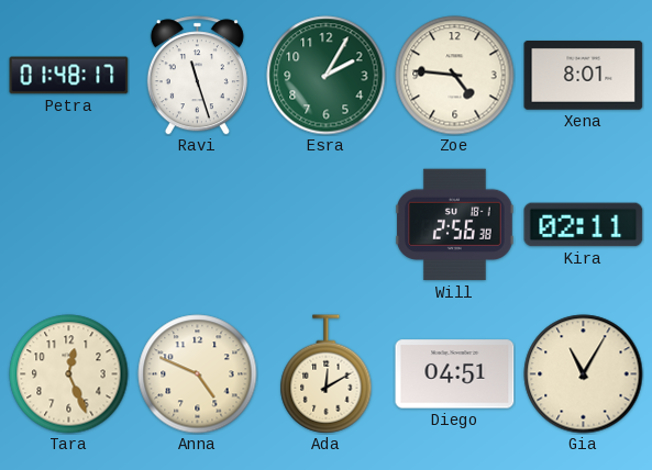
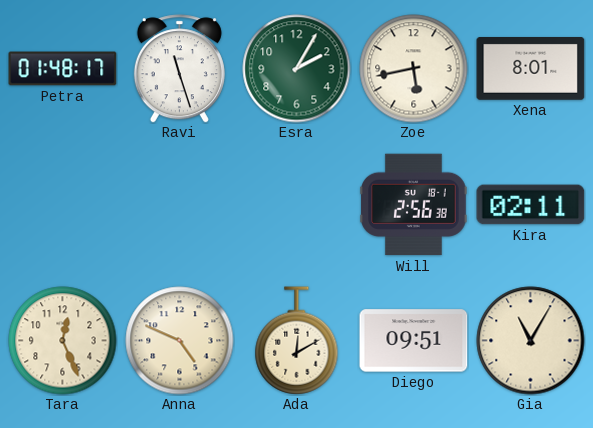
Zoe: 4:46 -> 5:43 (414, 69)
Diego: 04:51 -> 09:51 (414, 341)
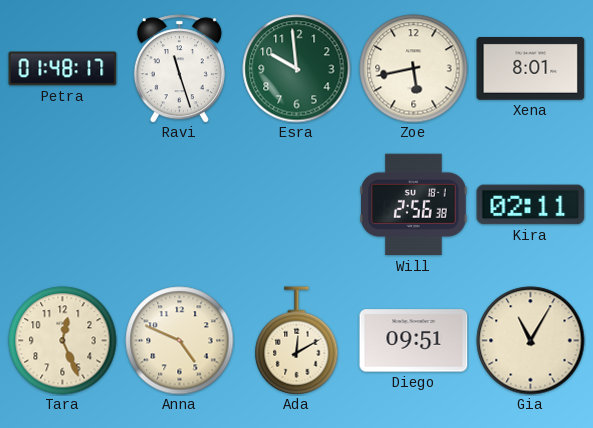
Esra: 2:05 -> 9:59 (297, 69)
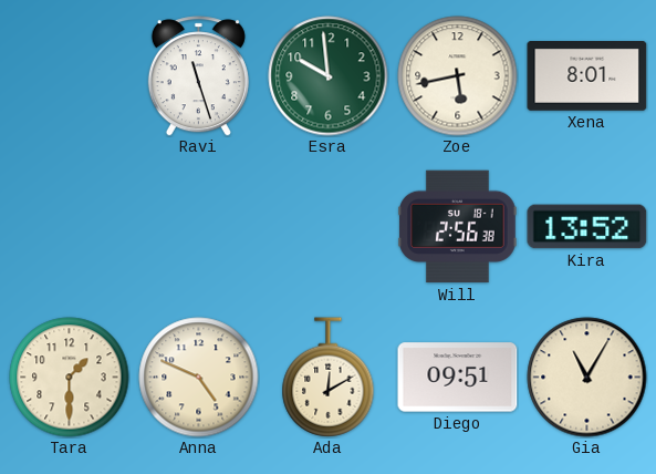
Petra: 01:48 -> none (63, 69)
Kira: 02:11 -> 13:52 (587, 227)
Tara: 12:26 -> 1:30 (70, 378)
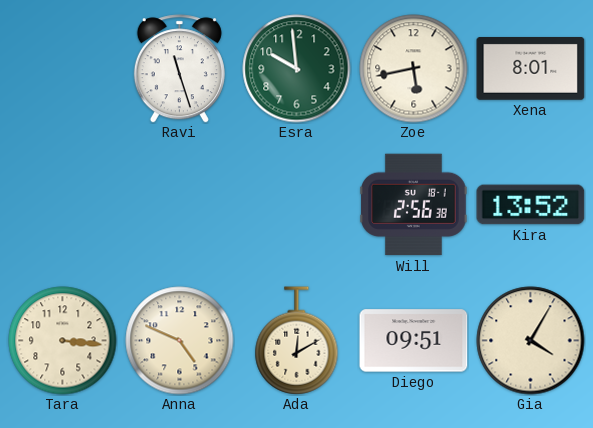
Tara: 1:30 -> 3:16 (63, 341)
Gia: 11:05 -> 4:05 (531, 341)
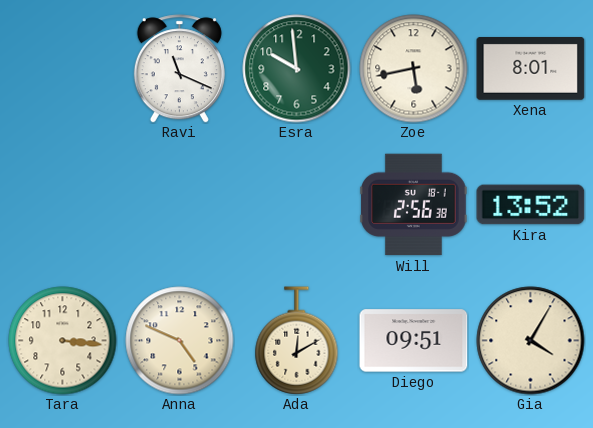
Ravi: 11:27 -> 11:19 (179, 69)
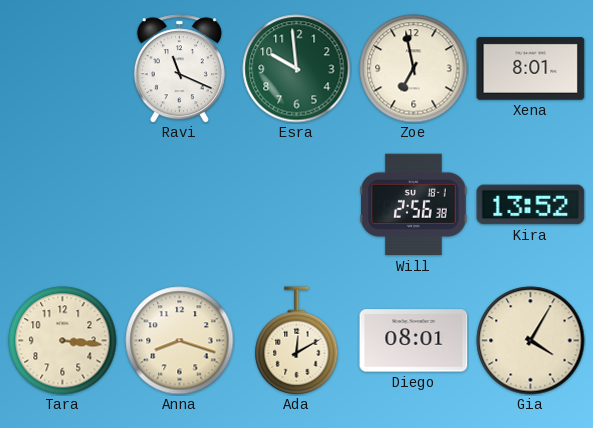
Zoe: 5:43 -> 6:58 (414, 69)
Anna: 4:49 -> 8:18 (180, 341)
Diego: 09:51 -> 08:01 (414, 341)
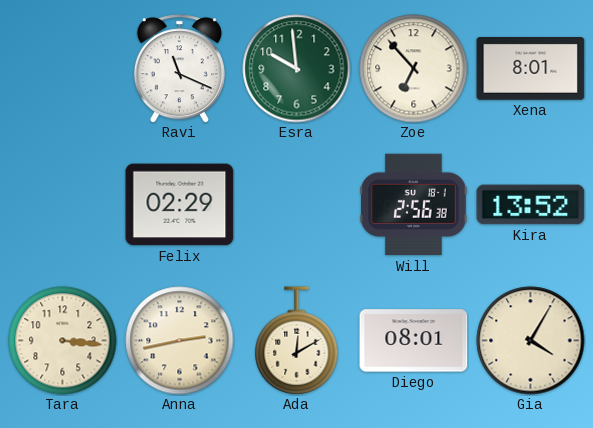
Zoe: 6:58 -> 6:53 (414, 69)
Felix: none -> 02:29 (180, 205)
Anna: 8:18 -> 2:43 (180, 341)
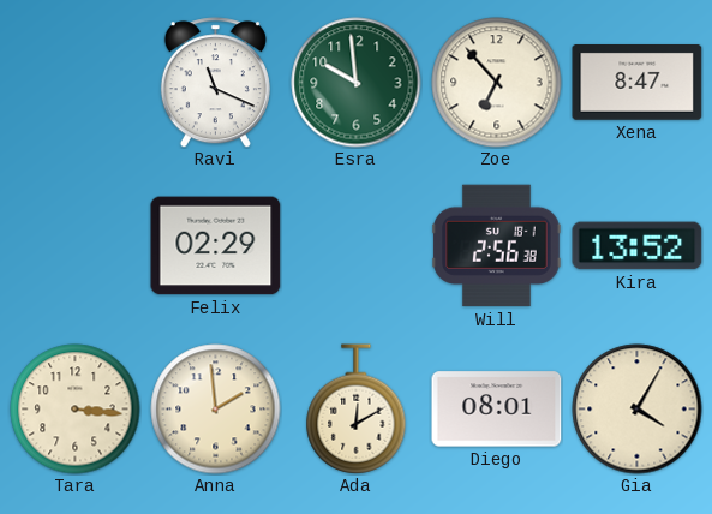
Xena: 8:01 -> 8:47 (638, 83)
Anna: 2:43 -> 1:59 (216, 410)
